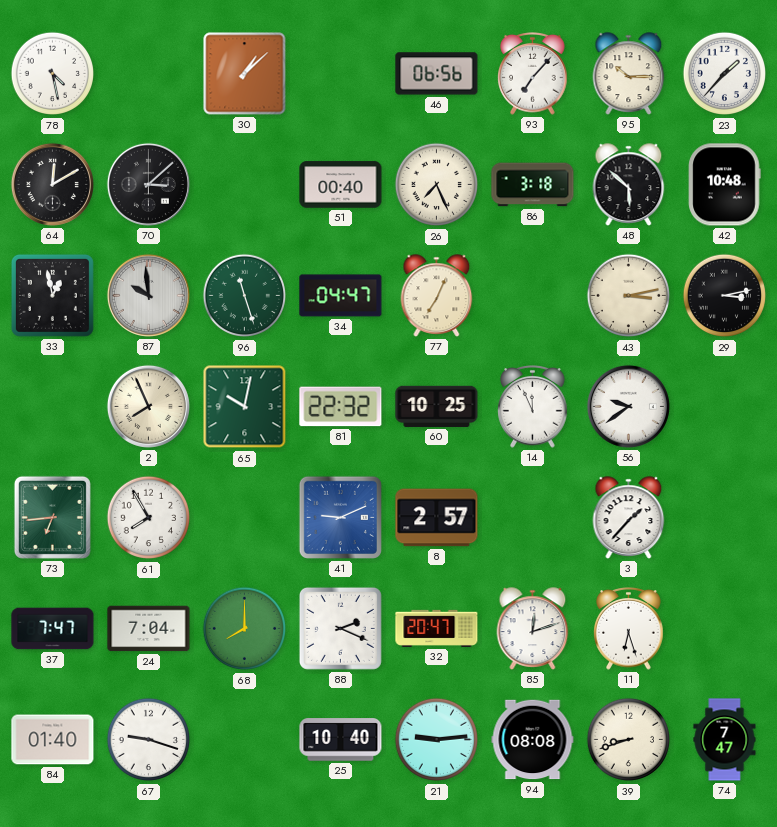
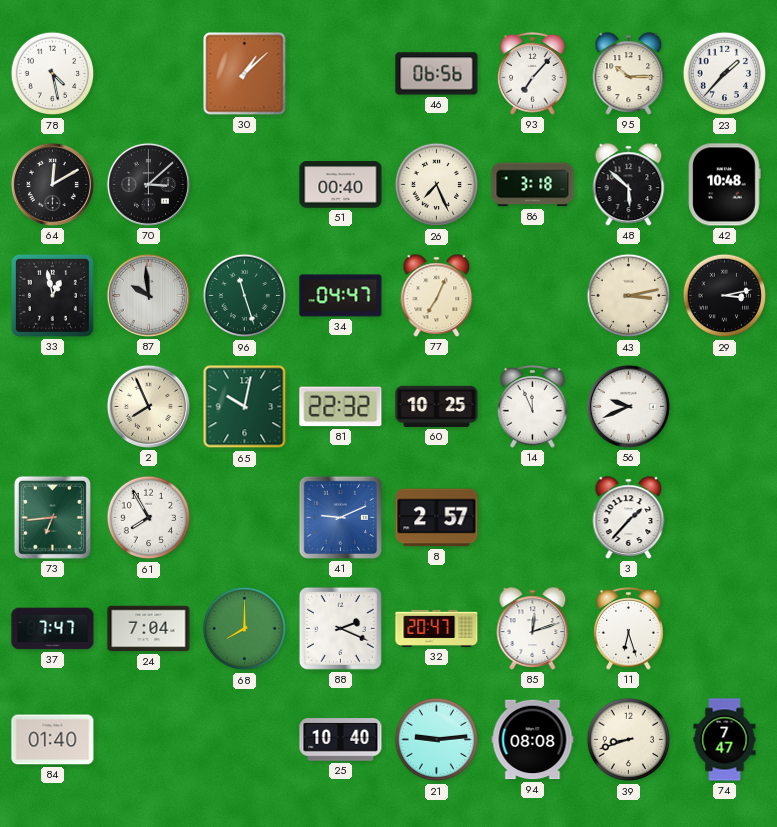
56: 9:39 -> 9:41 (628, 406)
67: 9:18 -> none (149, 740)
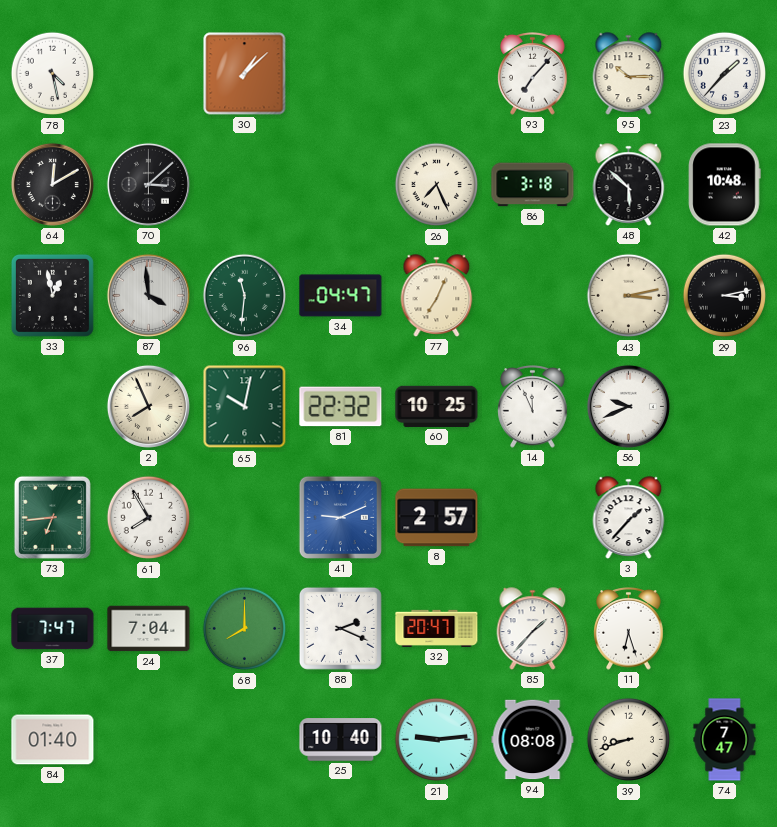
46: 06:56 -> none (437, 74)
51: 00:40 -> none (341, 185)
87: 9:59 -> 3:59 (148, 295)
96: 11:27 -> 11:31 (245, 296)
85: 12:12 -> 1:37 (533, 629)
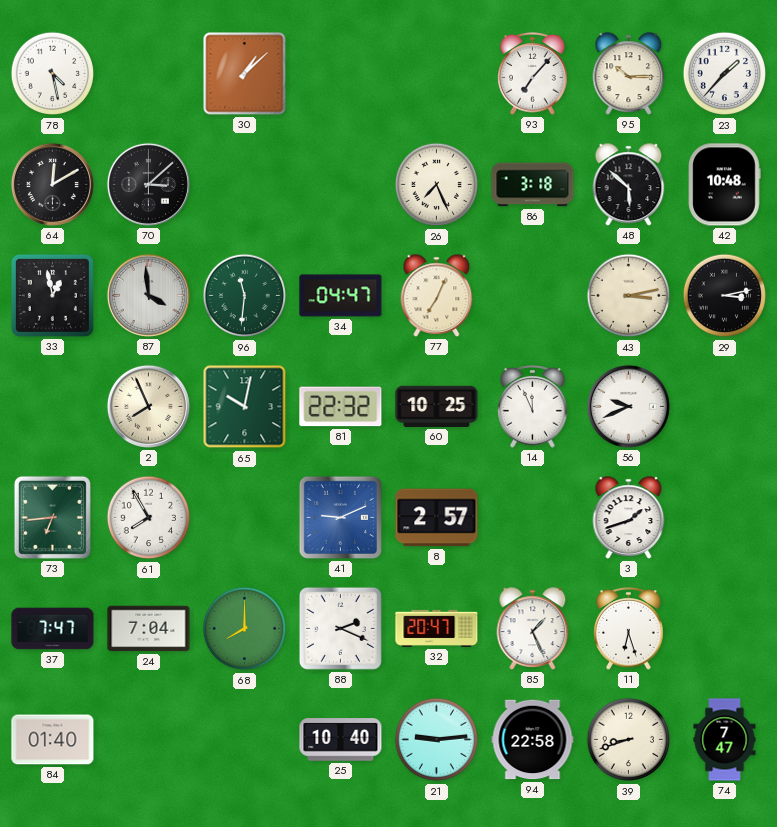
3: 1:37 -> 1:42 (629, 518)
85: 1:37 -> 1:26 (533, 629)
94: 08:08 -> 22:58 (533, 740)
